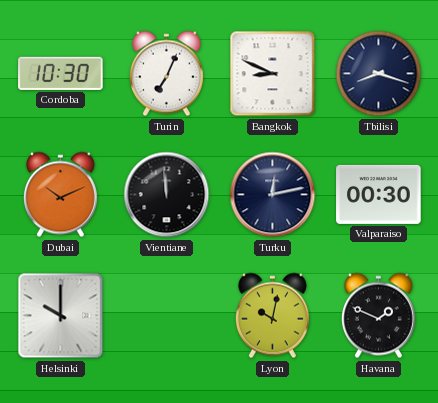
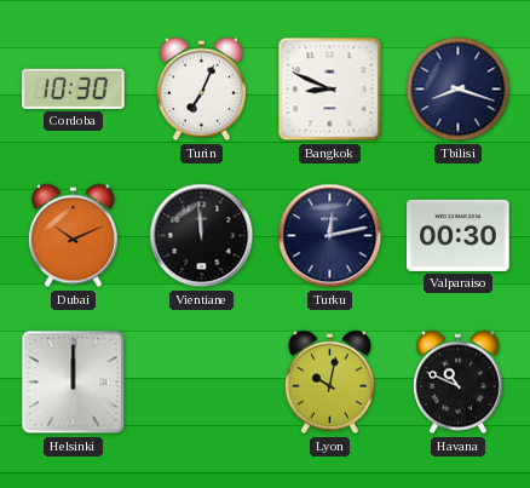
Helsinki: 10:00 -> 12:00 (74, 383)
Havana: 1:49 -> 10:49 (457, 383)
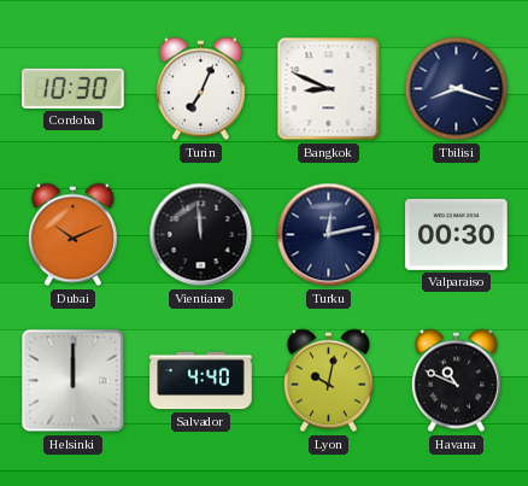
Salvador: none -> 4:40 (201, 381)
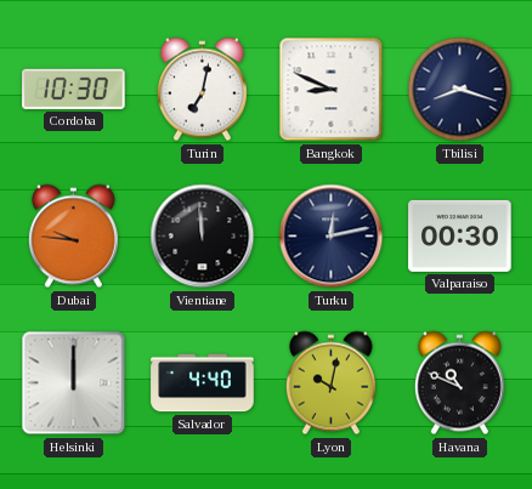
Turin: 7:04 -> 7:02 (202, 90)
Dubai: 10:11 -> 9:46 (73, 237)
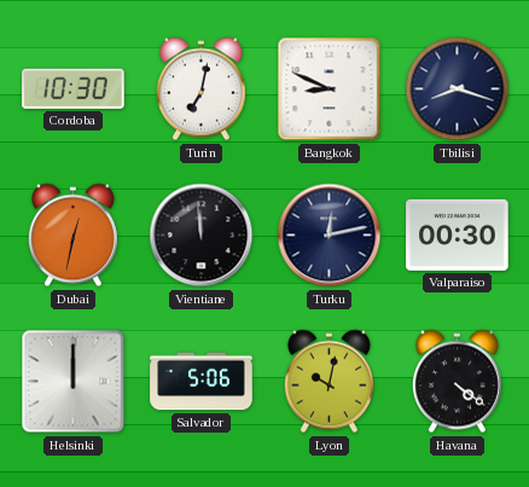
Dubai: 9:46 -> 12:32 (72, 236)
Salvador: 4:40 -> 5:06 (202, 382)
Havana: 10:49 -> 4:21 (457, 382)
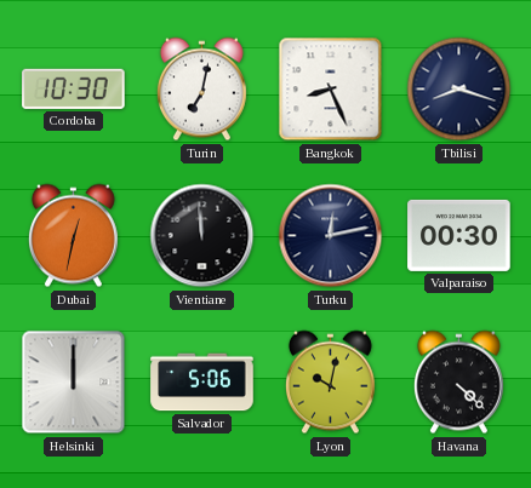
Bangkok: 8:49 -> 8:26 (331, 90)
Havana: 4:21 -> 4:22 (458, 383)
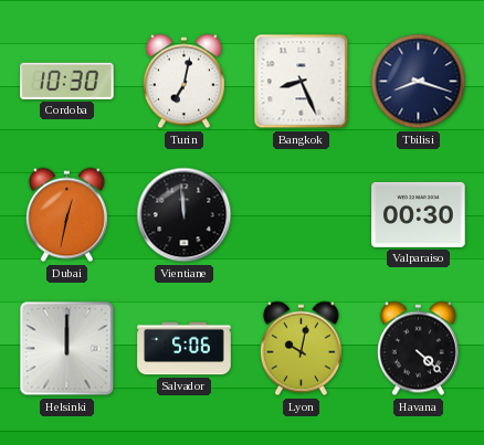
Turku: 12:13 -> none (331, 236)
